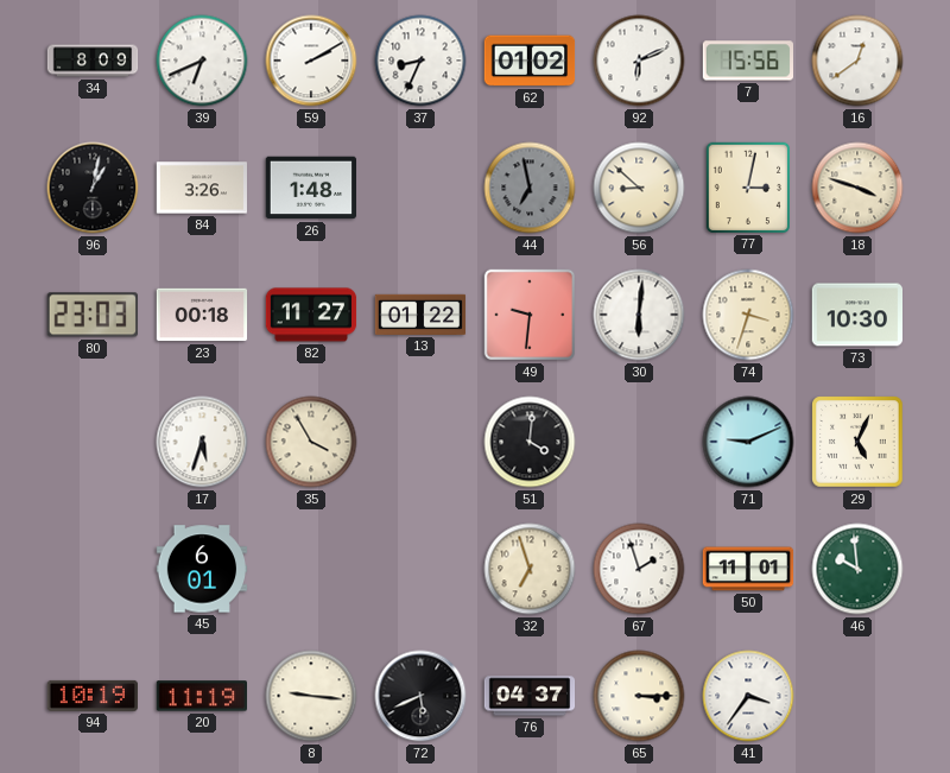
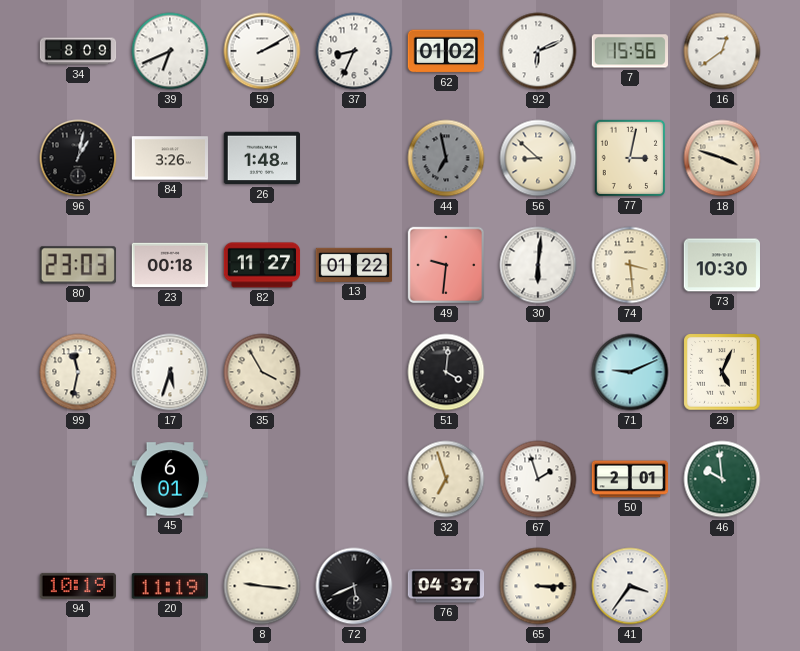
74: 3:33 -> 3:29 (630, 265)
99: none -> 11:32 (78, 372)
50: 11:01 -> 2:01 (630, 479)
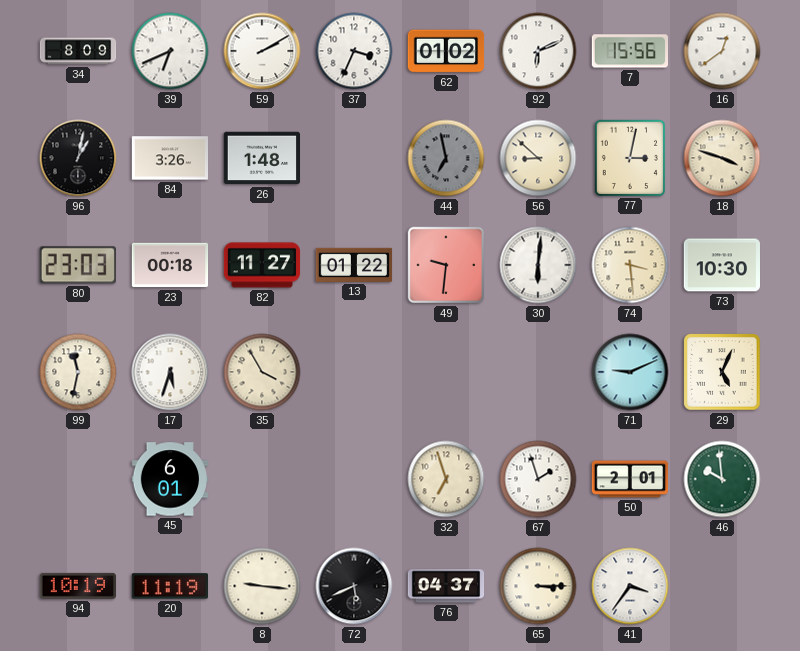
37: 8:34 -> 3:34 (354, 51)
51: 4:01 -> none (446, 372)
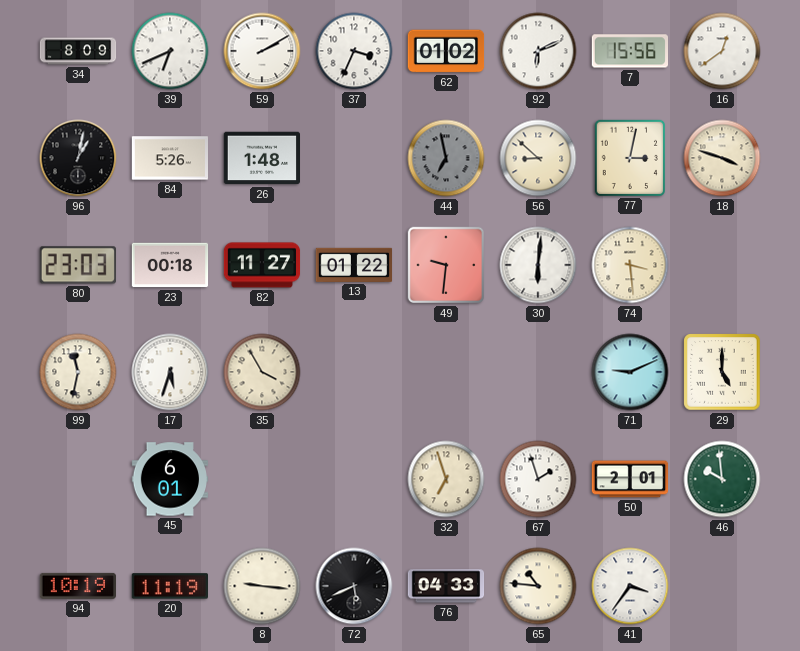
84: 3:26 -> 5:26 (170, 158)
73: 10:30 -> none (721, 265)
29: 5:04 -> 5:00 (722, 372)
76: 04:37 -> 04:33 (446, 586)
65: 3:15 -> 10:46 (538, 586)
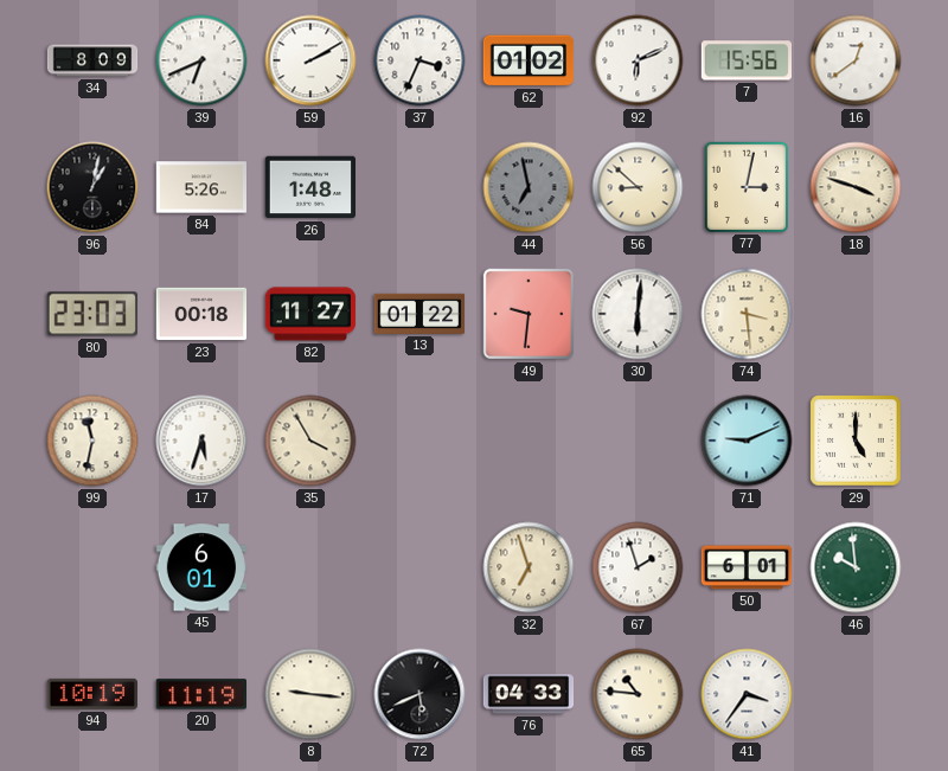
50: 2:01 -> 6:01 (747, 567)
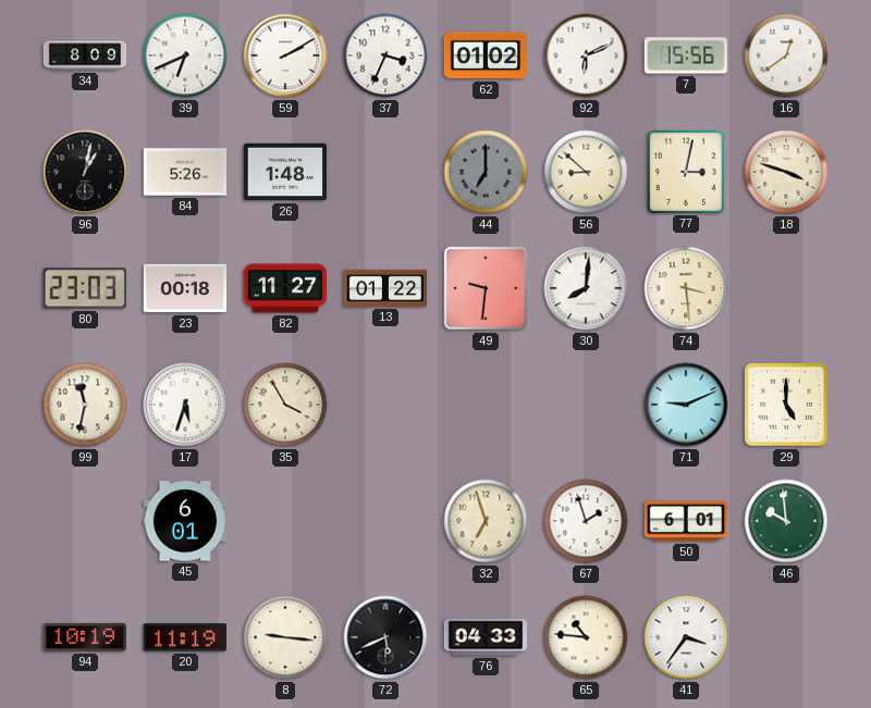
44: 6:58 -> 7:00 (486, 172)
30: 6:01 -> 8:01 (586, 288)
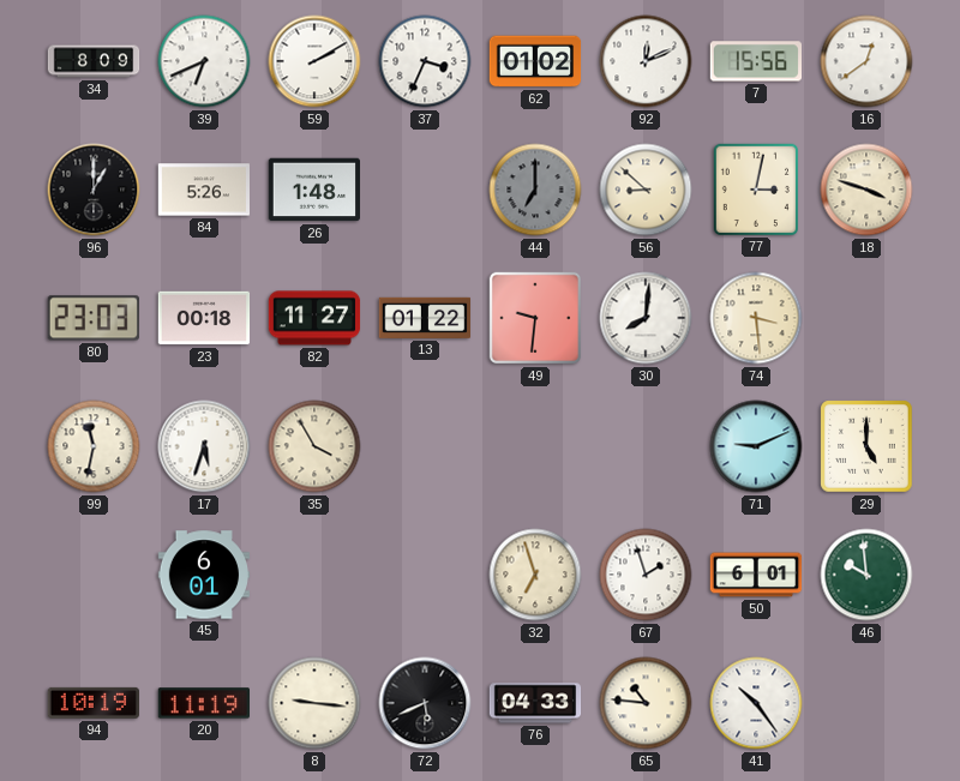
92: 6:11 -> 12:11 (646, 61)
96: 1:02 -> 1:00 (94, 190)
41: 3:36 -> 10:24 (756, 703)
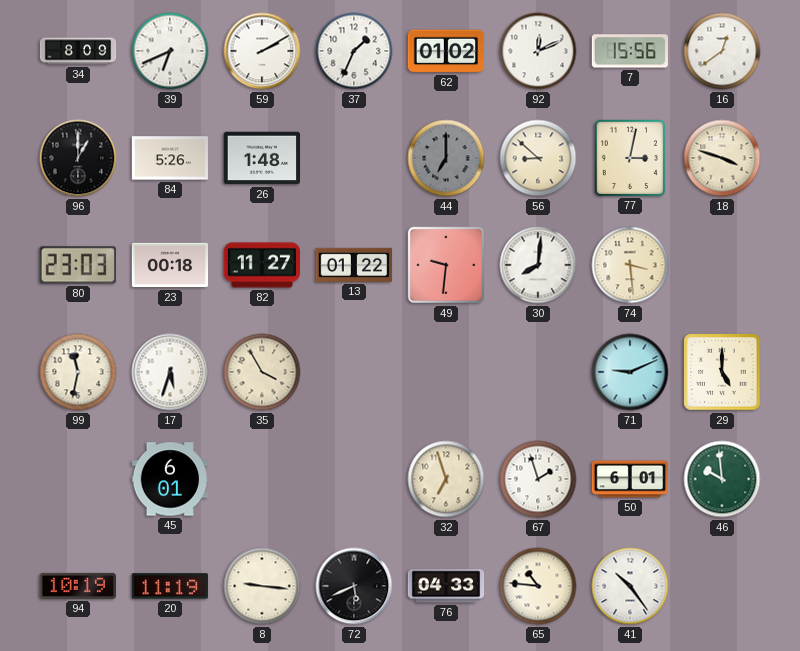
37: 3:34 -> 1:34 (354, 51)
